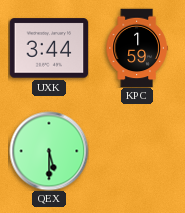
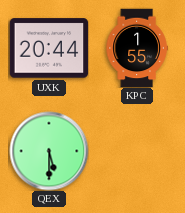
UXK: 3:44 -> 20:44 (49, 48)
KPC: 1:59 -> 1:55 (137, 48)
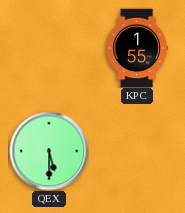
UXK: 20:44 -> none (49, 48)
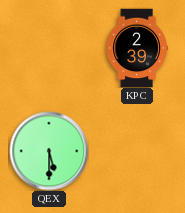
KPC: 1:55 -> 2:39 (137, 48)
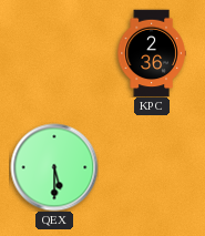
KPC: 2:39 -> 2:36 (152, 53)
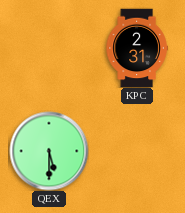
KPC: 2:36 -> 2:31 (137, 48)
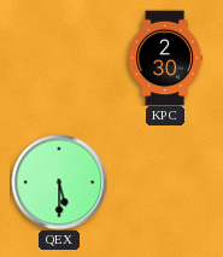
KPC: 2:31 -> 2:30 (165, 58)
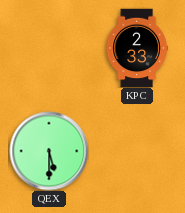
KPC: 2:30 -> 2:33 (137, 48)
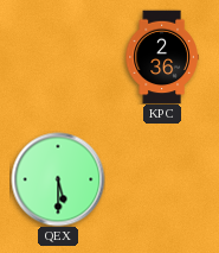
KPC: 2:33 -> 2:36 (162, 57)
